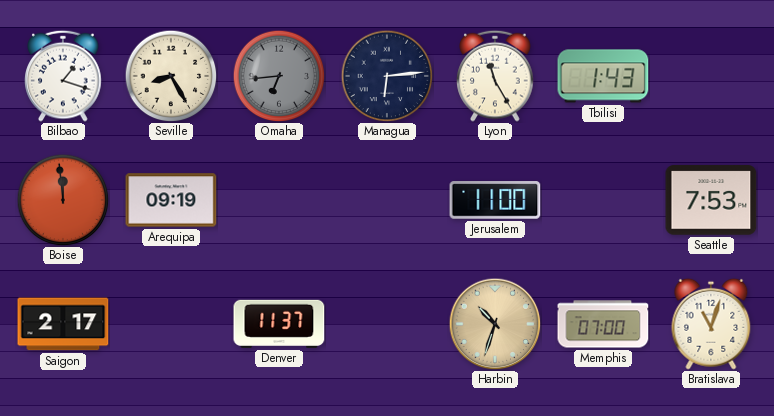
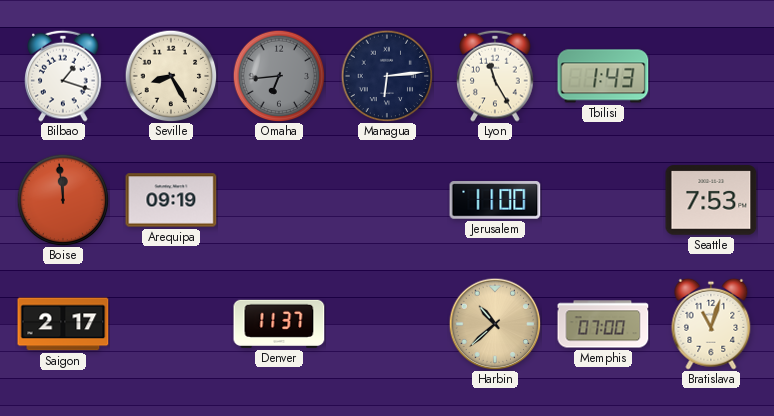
Harbin: 10:33 -> 10:38 (495, 324)
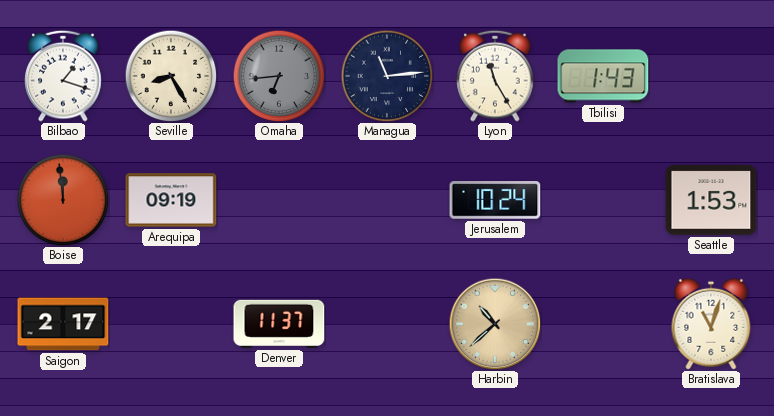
Managua: 6:14 -> 11:14 (387, 76)
Jerusalem: 11:00 -> 10:24 (495, 200)
Seattle: 7:53 -> 1:53 (711, 200)
Memphis: 07:00 -> none (603, 324)
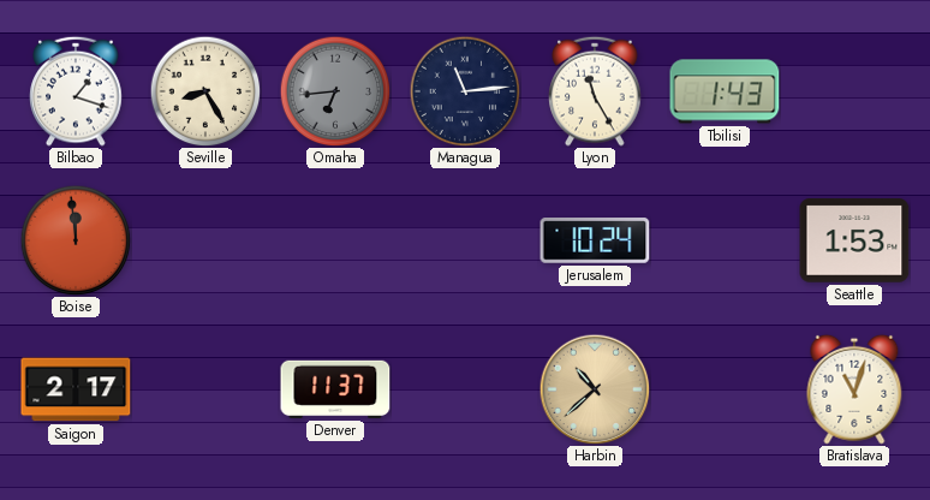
Arequipa: 09:19 -> none (171, 200)
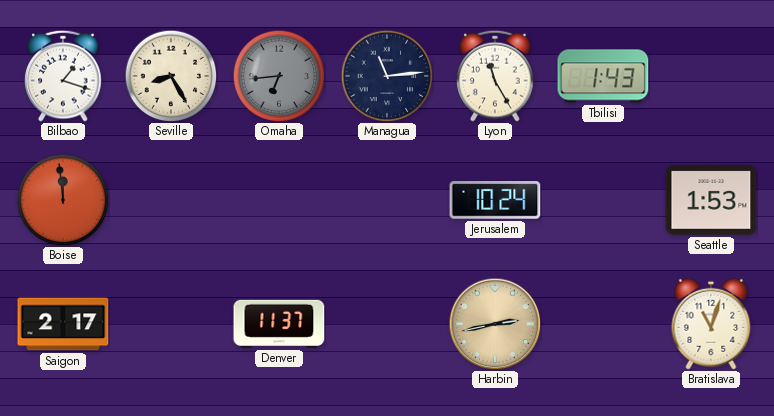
Harbin: 10:38 -> 2:43 (495, 324)
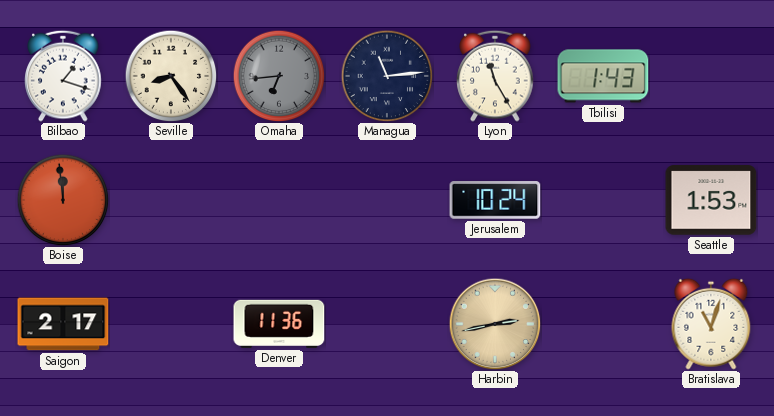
Seville: 8:25 -> 8:24 (171, 76)
Denver: 11:37 -> 11:36 (279, 324)
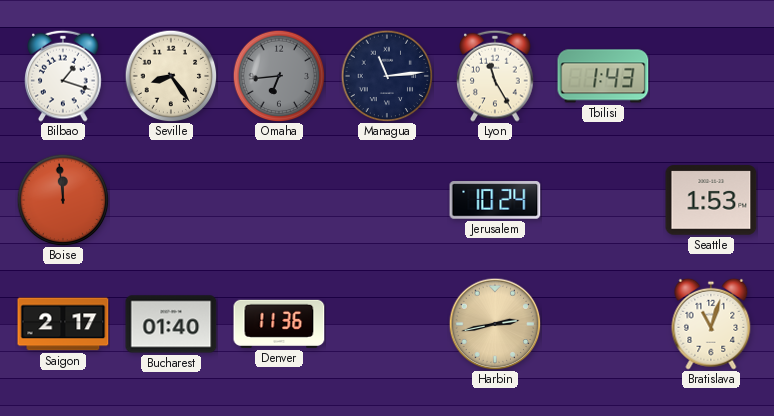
Bucharest: none -> 01:40 (171, 324)
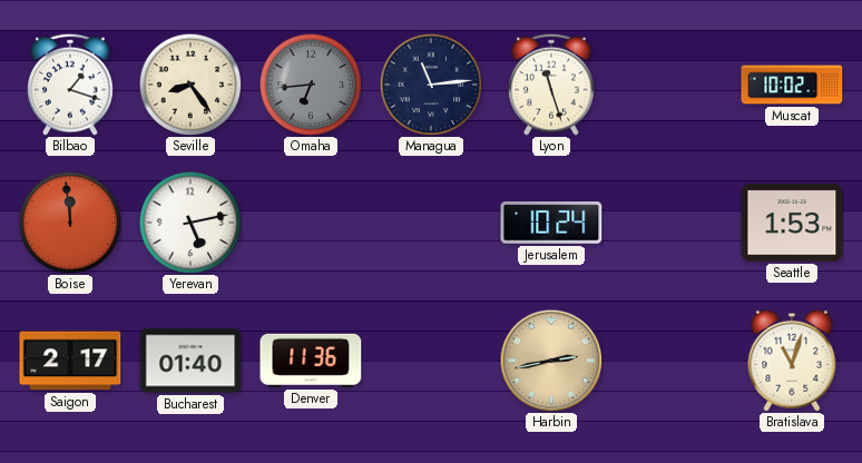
Lyon: 11:25 -> 11:27 (551, 85)
Tbilisi: 1:43 -> none (603, 76)
Muscat: none -> 10:02 (792, 85)
Yerevan: none -> 5:13 (190, 223)
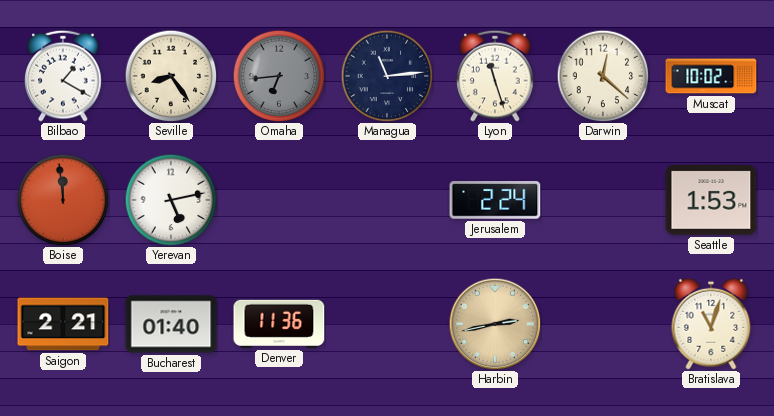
Bilbao: 1:18 -> 1:20 (63, 76)
Darwin: none -> 12:22 (603, 76)
Jerusalem: 10:24 -> 2:24 (495, 200)
Saigon: 2:17 -> 2:21 (63, 324)
